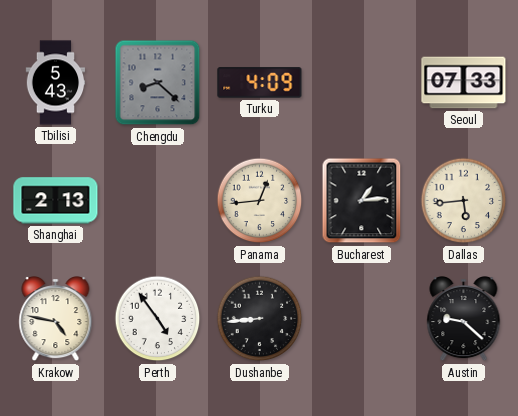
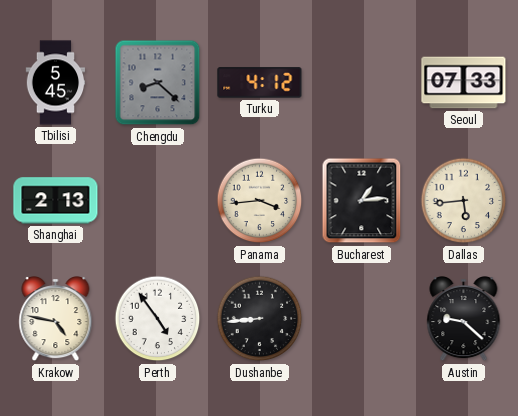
Tbilisi: 5:43 -> 5:45 (56, 83)
Turku: 4:09 -> 4:12 (260, 83)
Panama: 12:44 -> 3:44 (260, 201)
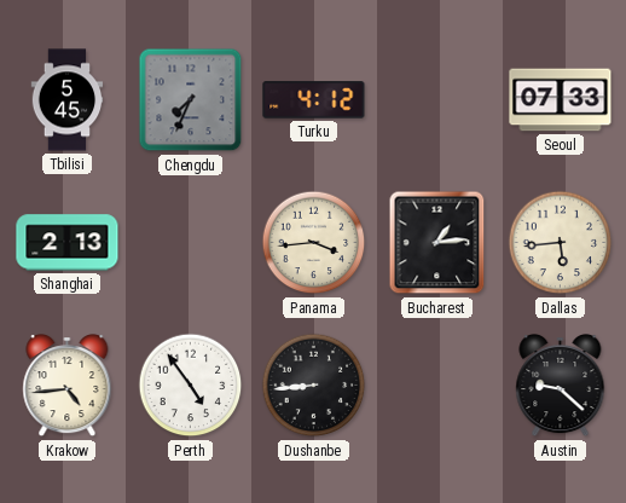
Chengdu: 8:22 -> 7:34 (191, 100)
Krakow: 4:47 -> 4:44 (68, 387)
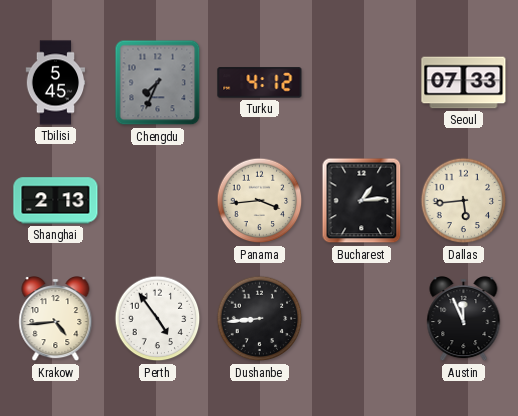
Austin: 9:22 -> 11:56 (464, 320)
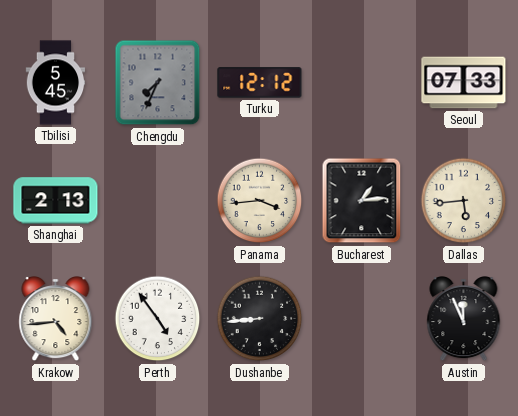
Turku: 4:12 -> 12:12 (260, 83)
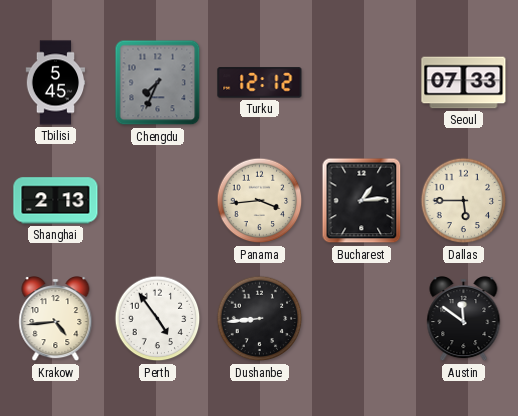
Dallas: 5:44 -> 5:45 (464, 201)
Austin: 11:56 -> 11:51 (464, 320)
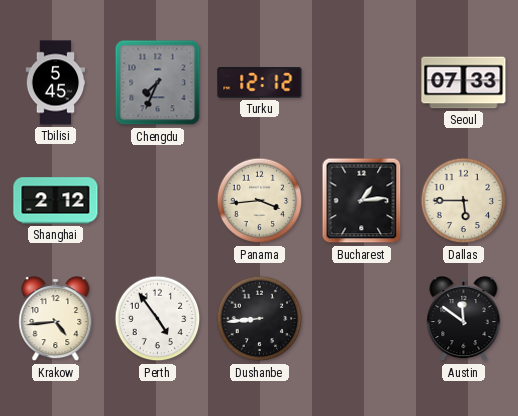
Shanghai: 2:13 -> 2:12 (56, 201)
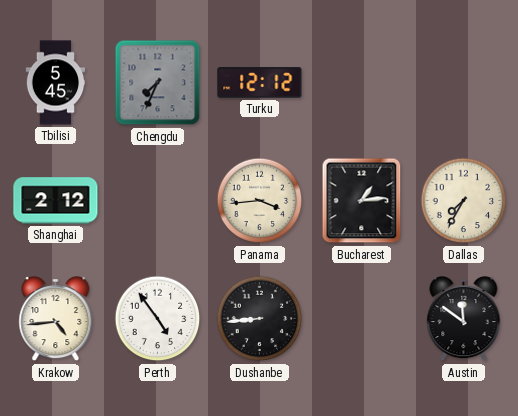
Seoul: 07:33 -> none (464, 83)
Dallas: 5:45 -> 7:35 (464, 201)
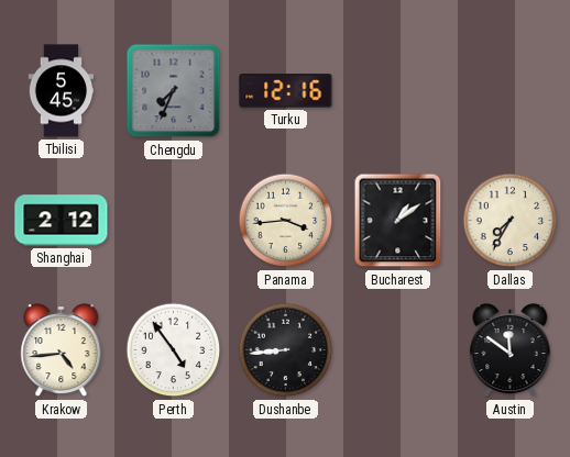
Turku: 12:12 -> 12:16 (286, 91)
Bucharest: 1:14 -> 1:09 (398, 221)
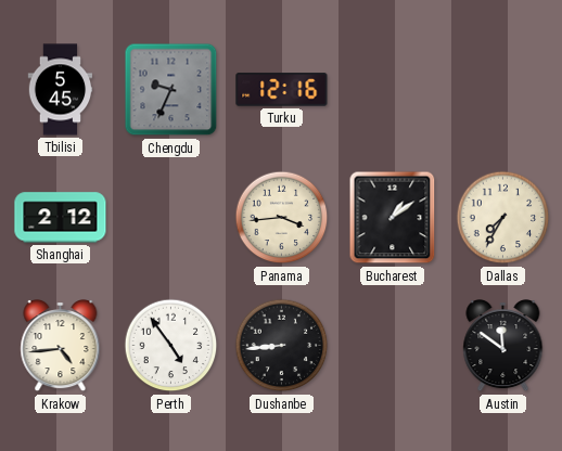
Chengdu: 7:34 -> 9:34 (171, 90)
